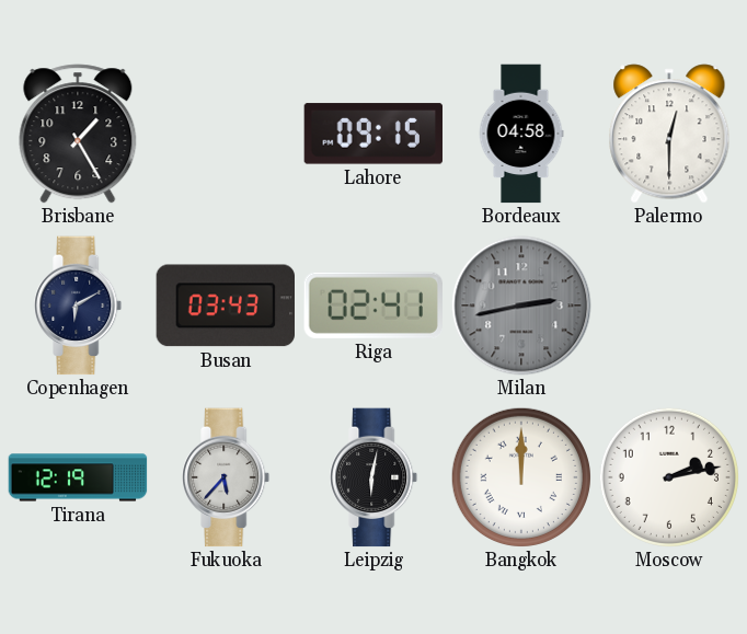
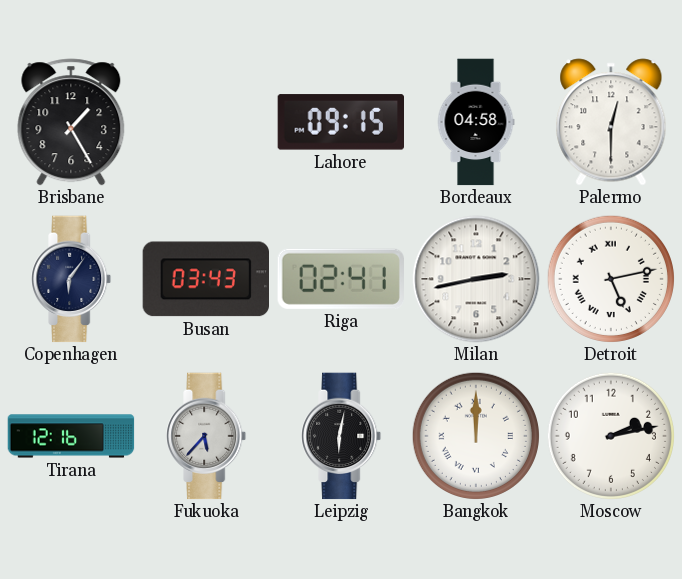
Copenhagen: 6:10 -> 6:06 (72, 279)
Milan dial: grey -> white (476, 279)
Detroit: none -> 5:13 (611, 279)
Tirana: 12:19 -> 12:16 (71, 436)
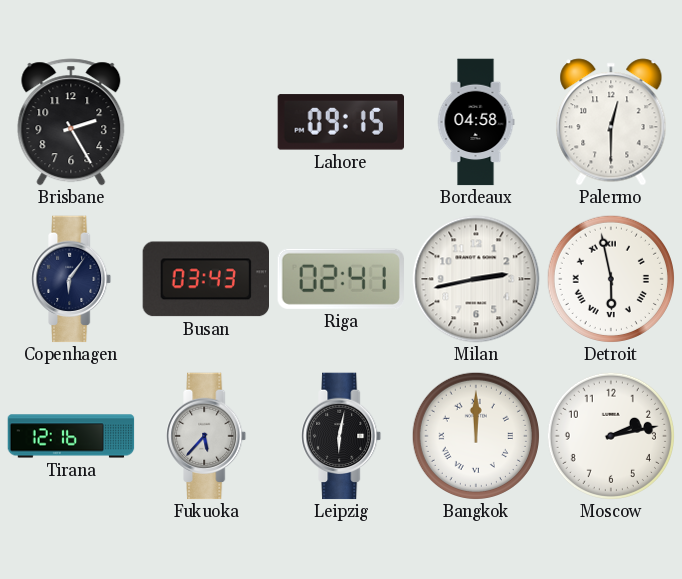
Brisbane: 1:25 -> 2:25 (71, 122)
Detroit: 5:13 -> 5:58 (611, 279)
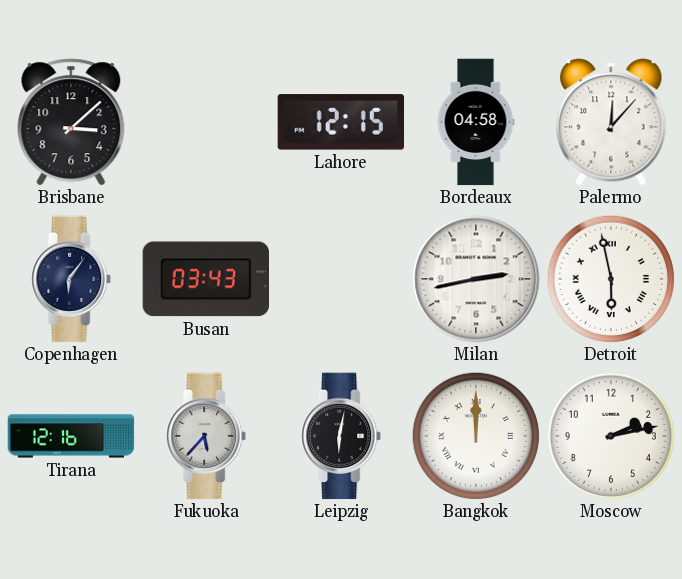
Brisbane: 2:25 -> 3:08 (71, 122)
Lahore: 09:15 -> 12:15 (340, 122)
Palermo: 12:30 -> 12:07 (611, 122)
Riga: 02:41 -> none (341, 279)
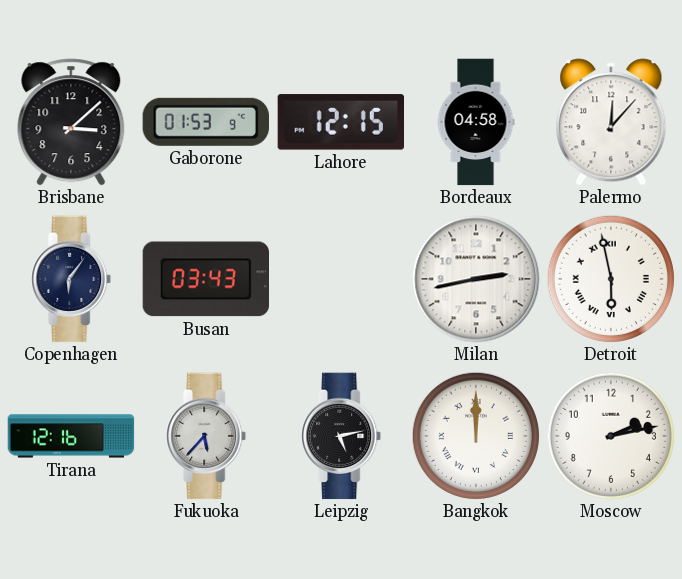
Gaborone: none -> 01:53 (205, 122)
Leipzig: 6:02 -> 5:13 (342, 436)
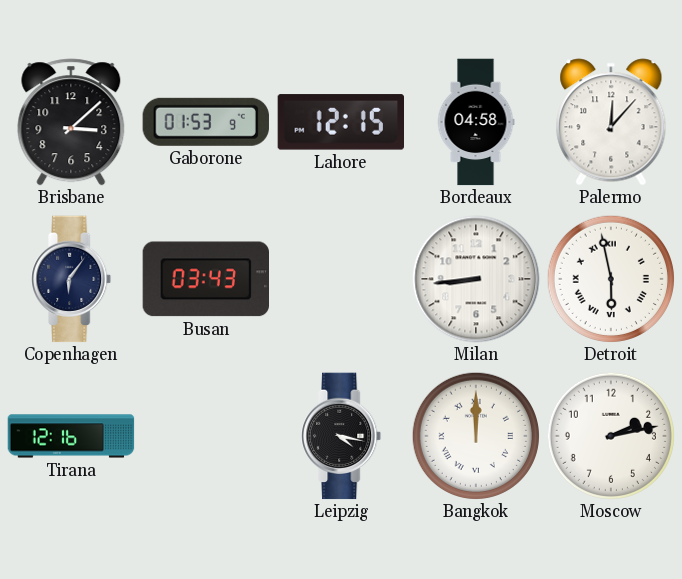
Milan: 2:43 -> 8:44 (476, 279)
Fukuoka: 5:37 -> none (207, 436)
Leipzig: 5:13 -> 4:17 (342, 436)
